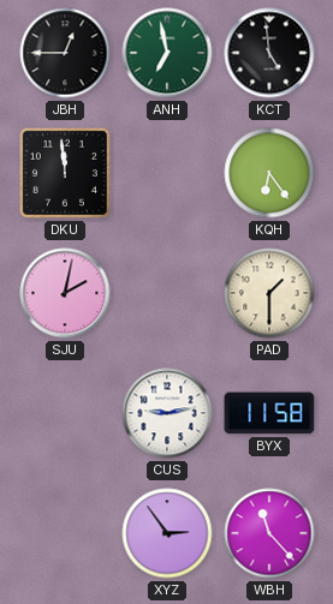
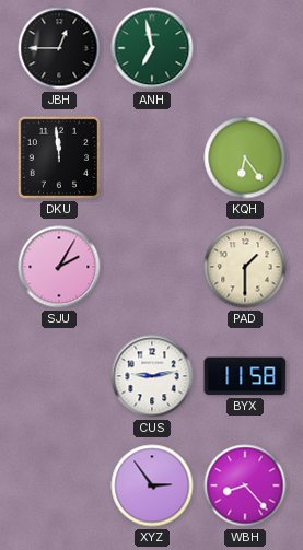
KCT: 4:59 -> none (269, 53)
SJU: 2:02 -> 2:05 (59, 267)
WBH: 11:23 -> 8:23 (245, 485)
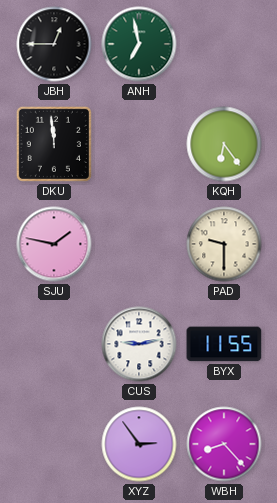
SJU: 2:05 -> 1:47 (54, 244)
PAD: 1:30 -> 9:30 (224, 244)
BYX: 11:58 -> 11:55 (224, 344)
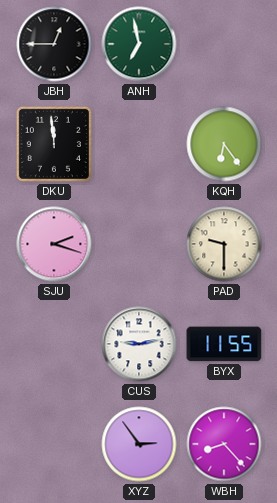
SJU: 1:47 -> 2:18 (54, 244)
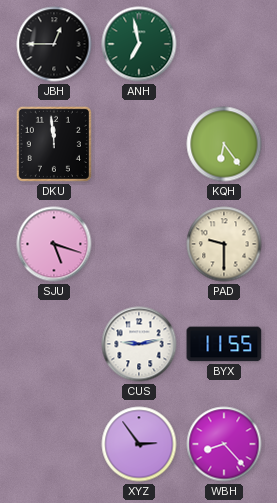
SJU: 2:18 -> 5:18 (54, 244)
